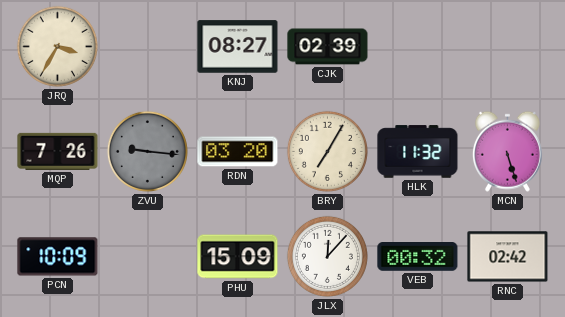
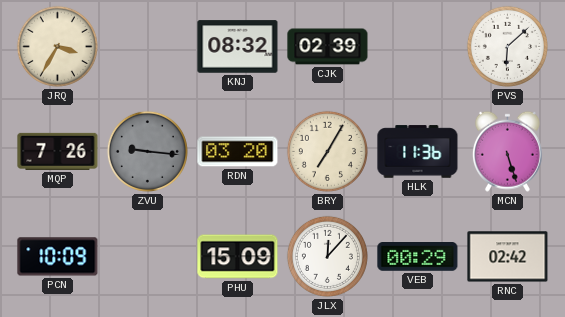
KNJ: 08:27 -> 08:32 (238, 47)
PVS: none -> 6:08 (507, 46)
HLK: 11:32 -> 11:36 (418, 152)
VEB: 00:32 -> 00:29 (418, 257)
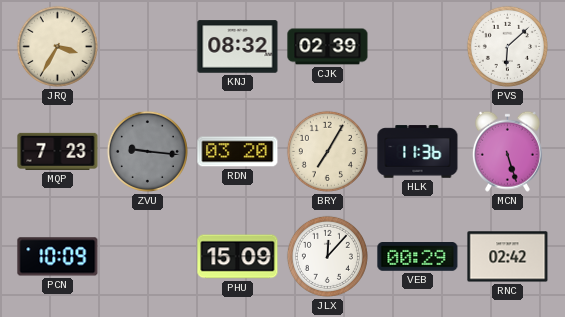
MQP: 7:26 -> 7:23 (58, 151)
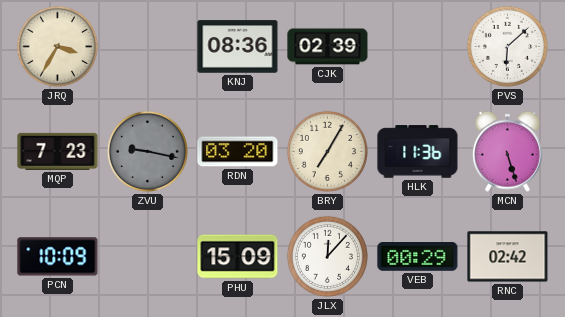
KNJ: 08:32 -> 08:36 (238, 47)
ZVU: 9:16 -> 9:17 (147, 151)
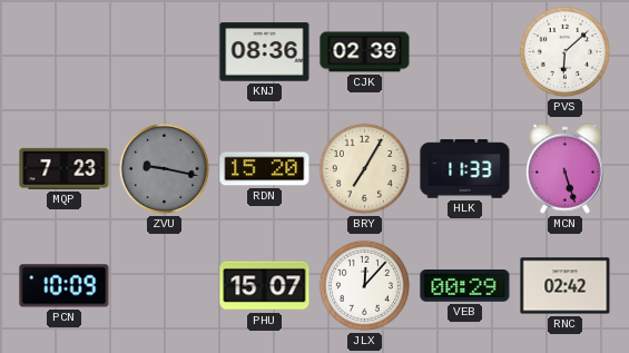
JRQ: 3:35 -> none (57, 46)
RDN: 03:20 -> 15:20 (265, 169)
HLK: 11:36 -> 11:33 (465, 169)
PHU: 15:09 -> 15:07 (265, 286)
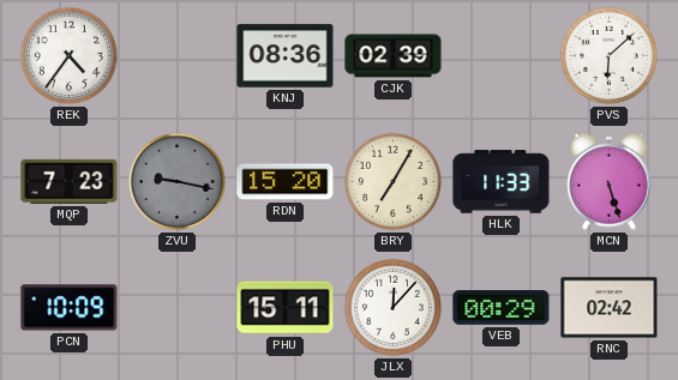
REK: none -> 4:36 (68, 55)
PHU: 15:07 -> 15:11 (286, 308)
